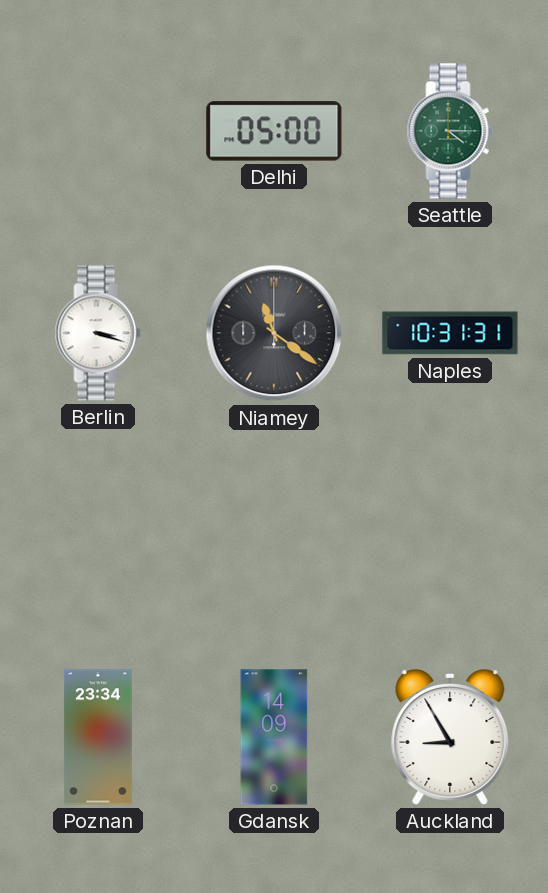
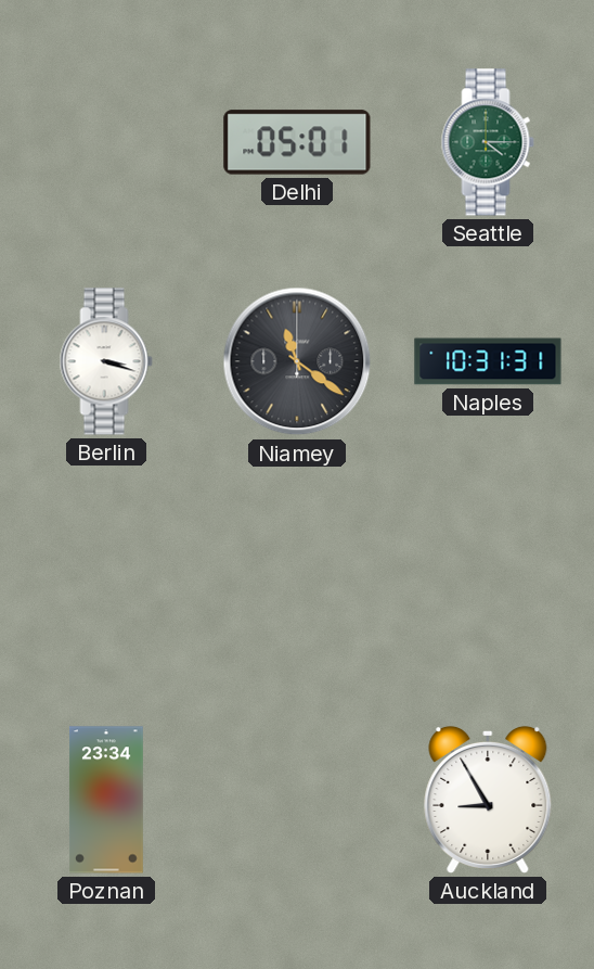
Delhi: 05:00 -> 05:01 (297, 142)
Gdansk: 14:09 -> none (274, 737)
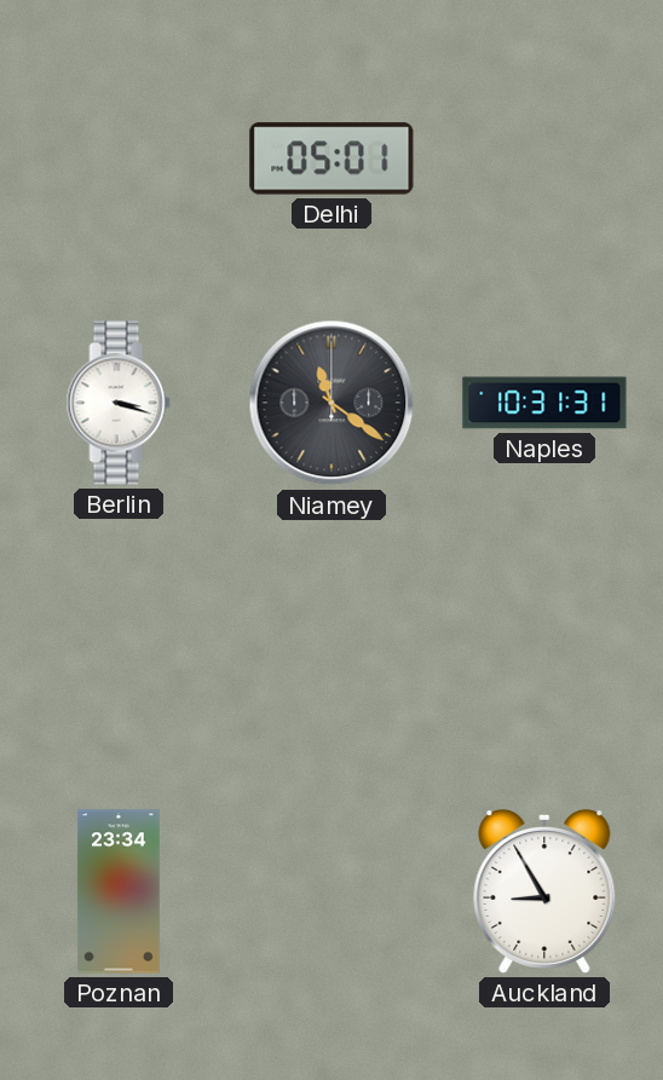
Seattle: 4:15 -> none (488, 142)
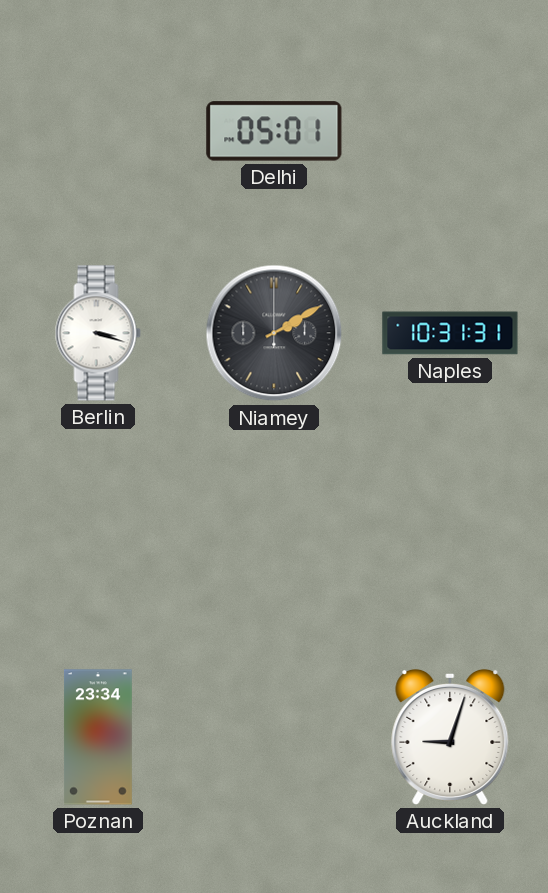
Niamey: 11:21 -> 2:10 (274, 333)
Auckland: 8:55 -> 9:03 (450, 737)
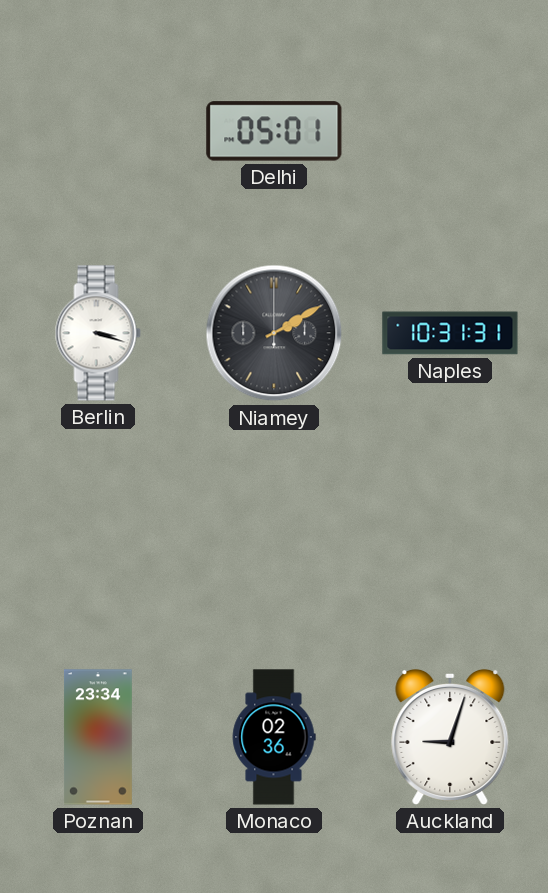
Monaco: none -> 02:36 (274, 737)
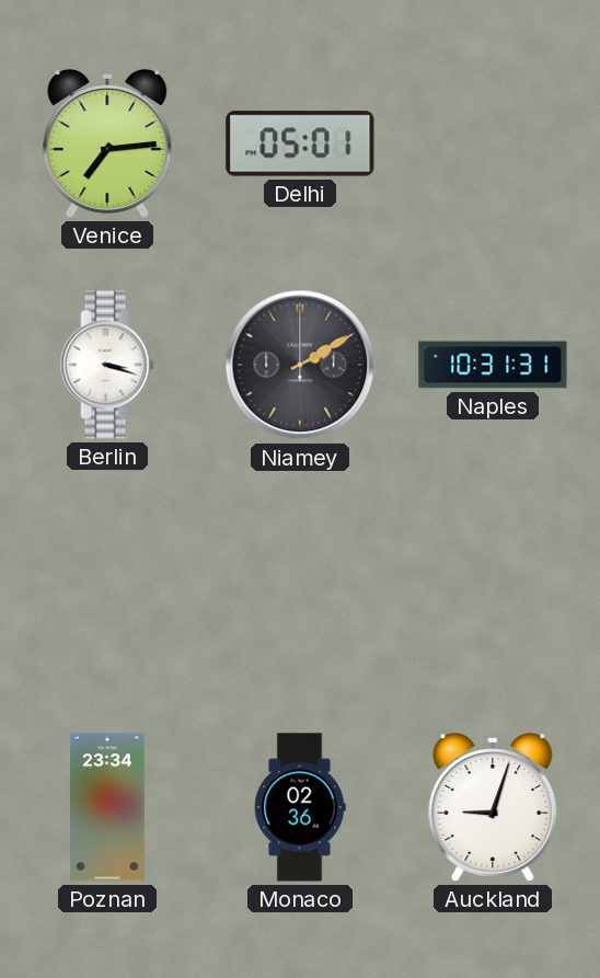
Venice: none -> 7:14 (107, 143)
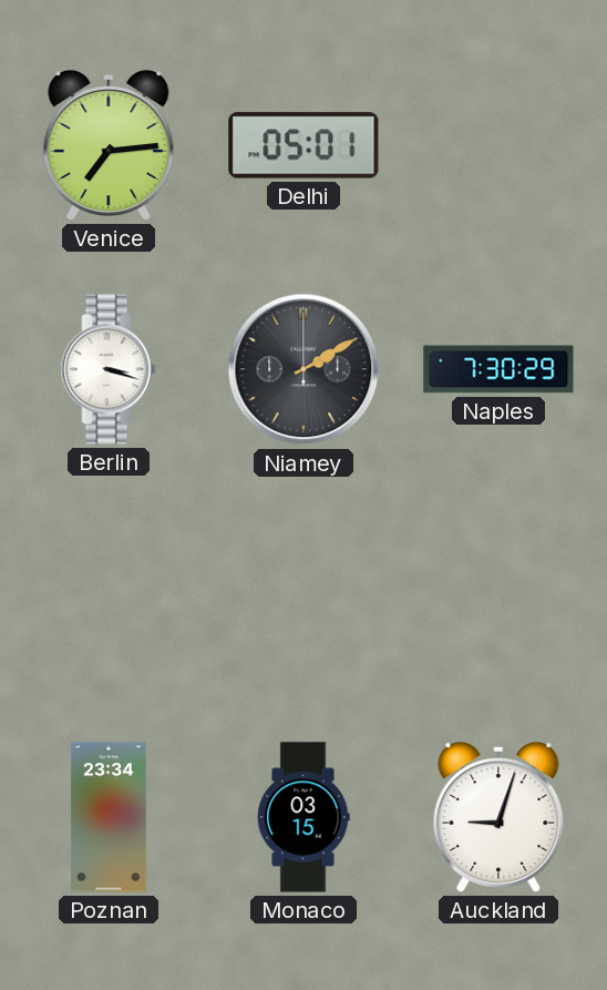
Naples: 10:31 -> 7:30 (498, 369)
Monaco: 02:36 -> 03:15 (303, 817)
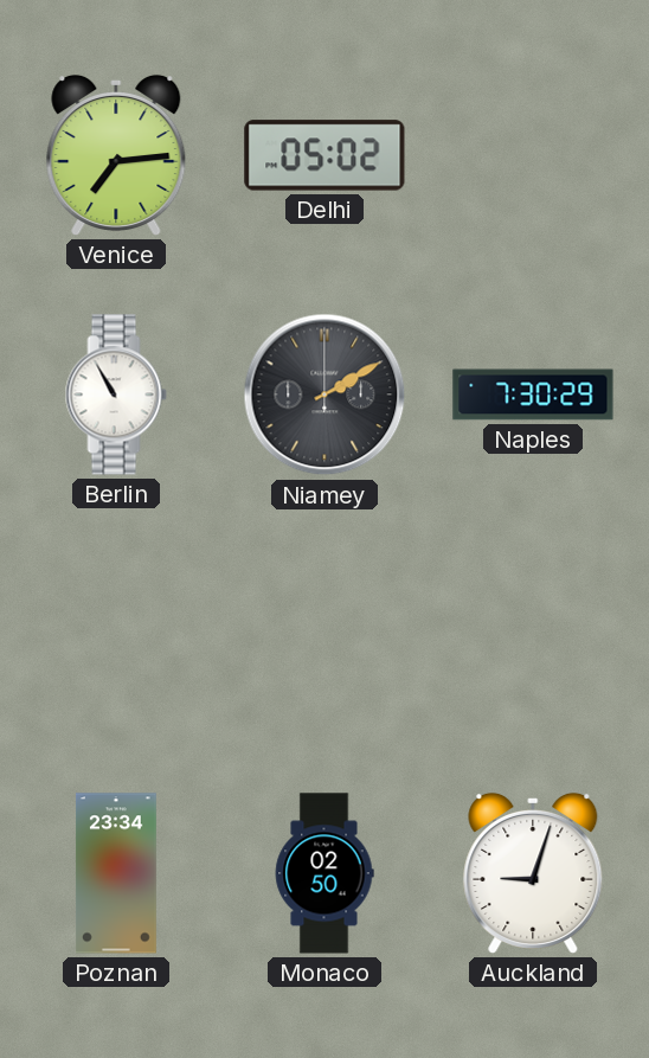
Delhi: 05:01 -> 05:02 (324, 155)
Berlin: 3:18 -> 10:55 (116, 395)
Monaco: 03:15 -> 02:50 (324, 873)
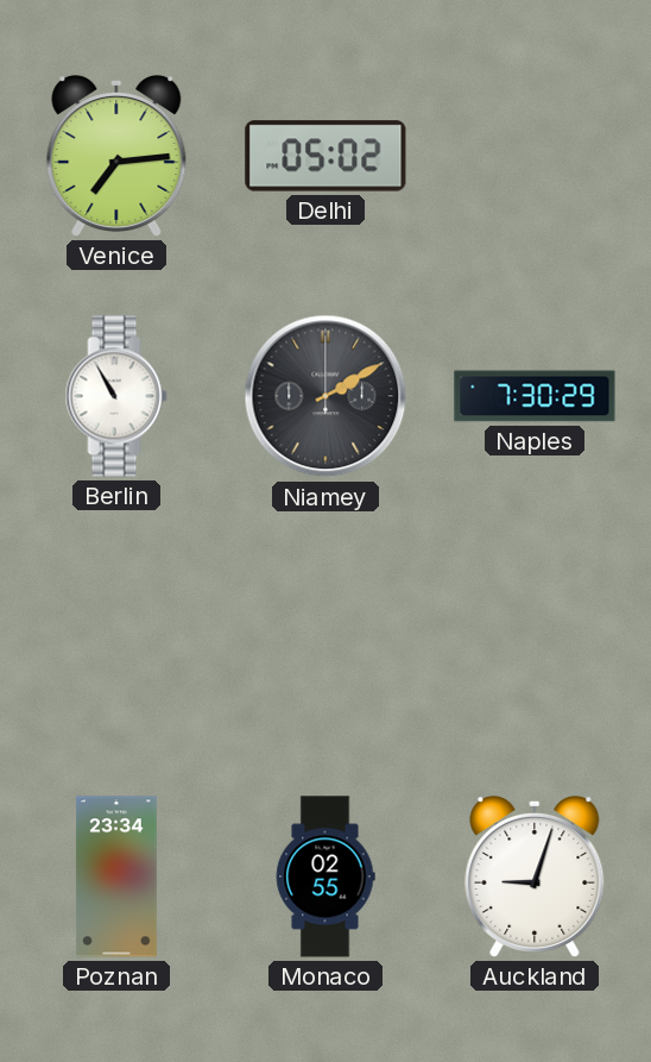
Monaco: 02:50 -> 02:55 (325, 876)
